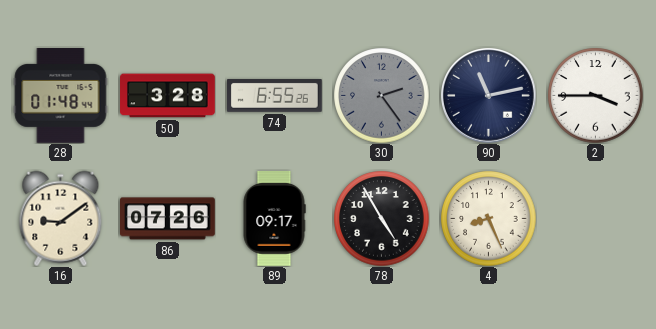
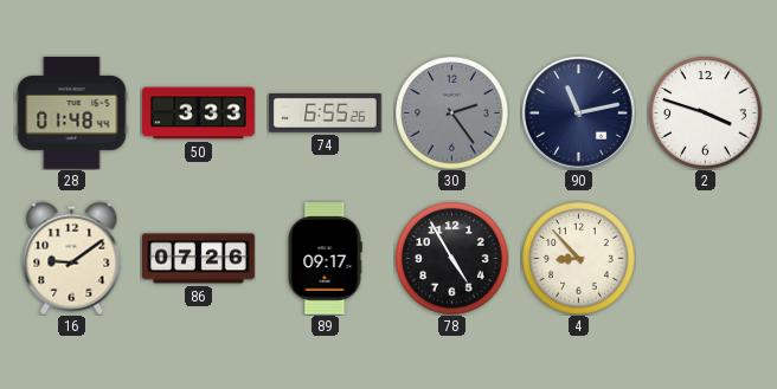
50: 3:28 -> 3:33 (199, 114)
2: 3:45 -> 3:48 (705, 112)
4: 8:26 -> 8:53 (578, 258)
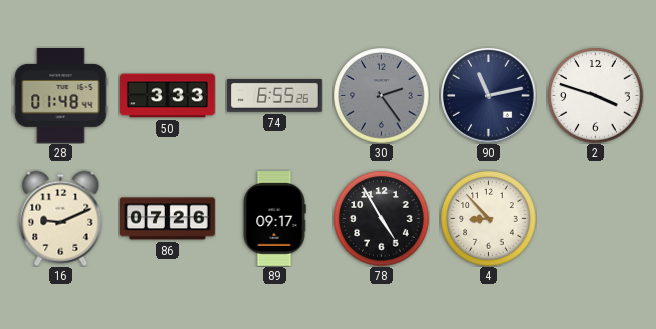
16: 9:09 -> 9:11 (61, 218)
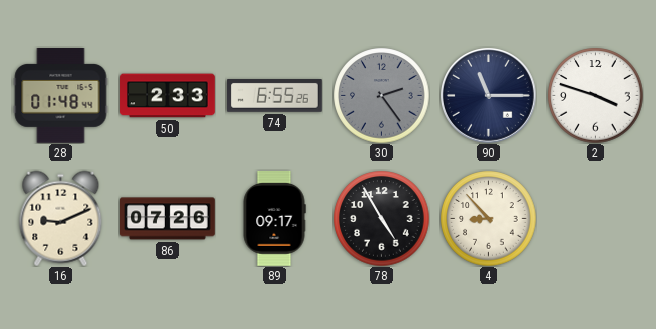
50: 3:33 -> 2:33 (168, 96)
90: 11:13 -> 11:15 (489, 96)
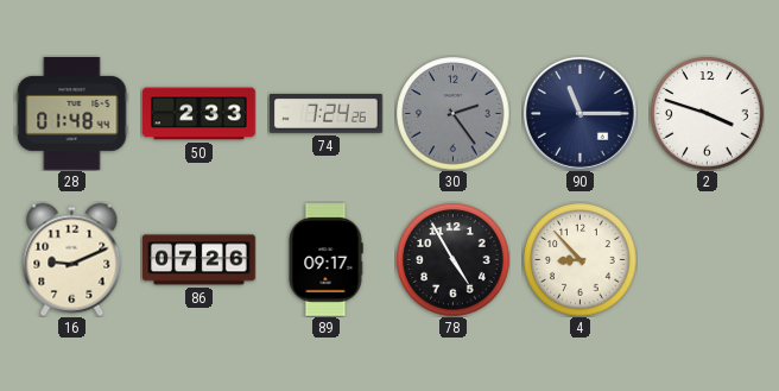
74: 6:55 -> 7:24 (327, 114)
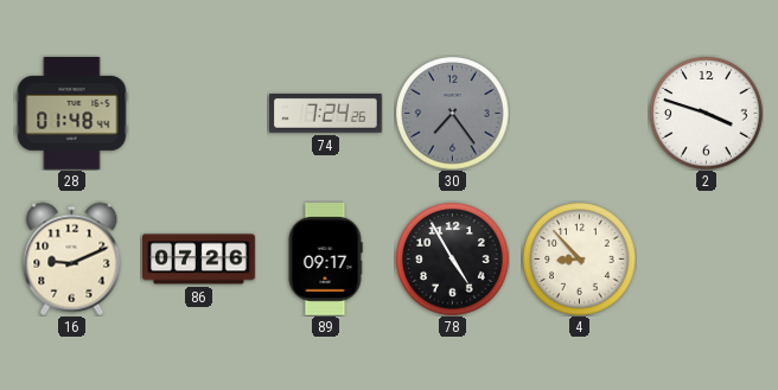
50: 2:33 -> none (199, 114)
30: 2:24 -> 7:24 (452, 113)
90: 11:15 -> none (581, 114)
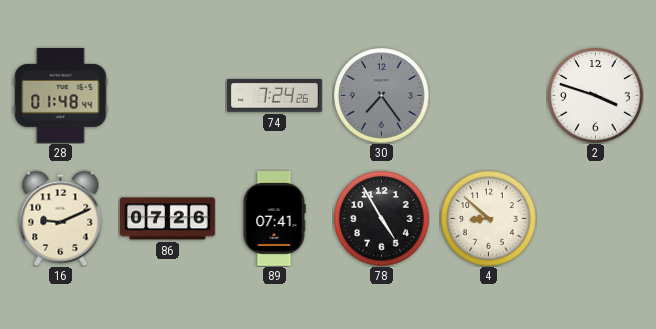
89: 09:17 -> 07:41 (274, 219)
4: 8:53 -> 8:52 (488, 218)
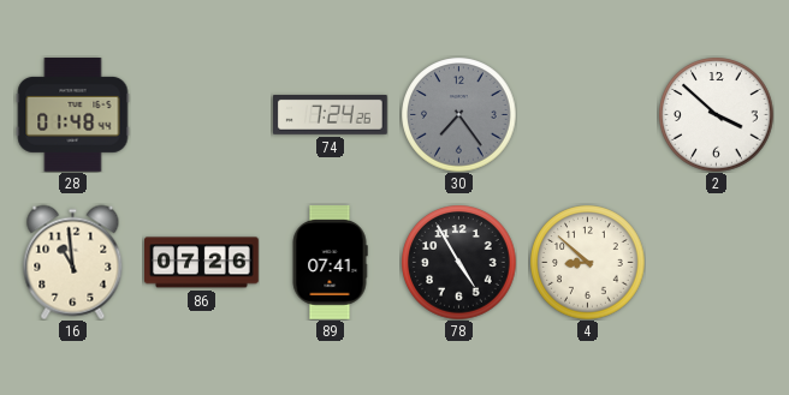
2: 3:48 -> 3:52 (716, 114)
16: 9:11 -> 10:59 (73, 262)
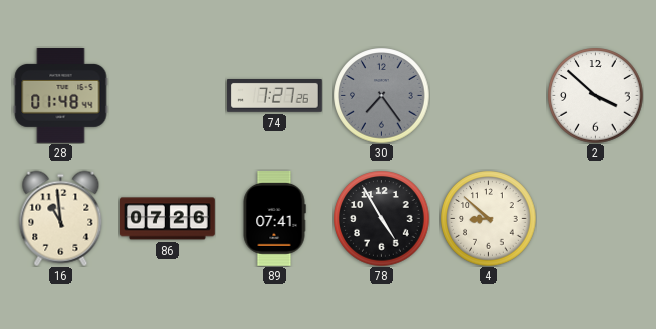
74: 7:24 -> 7:27 (275, 96)
